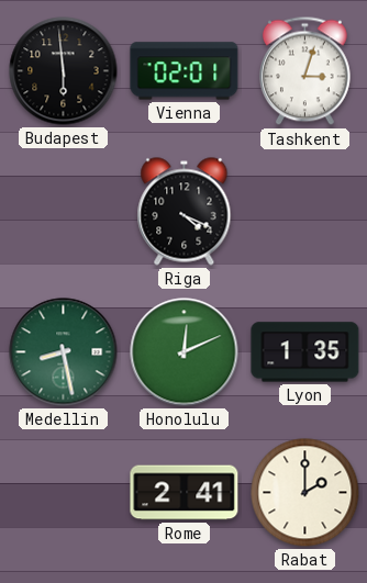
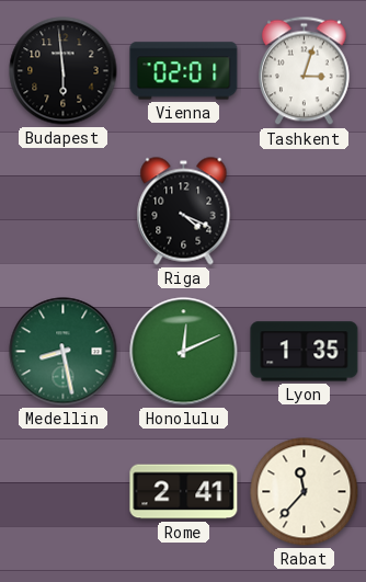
Rabat: 2:00 -> 11:37 (305, 492)
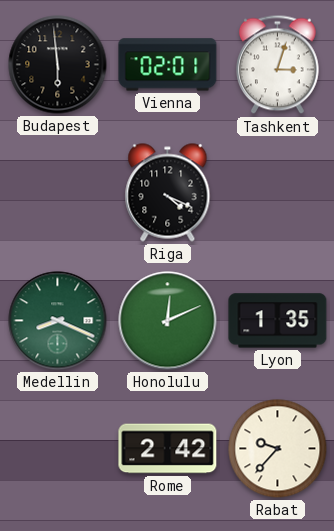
Medellin: 8:28 -> 8:19 (58, 321)
Rome: 2:41 -> 2:42 (168, 449)
Rabat: 11:37 -> 9:37 (278, 449)
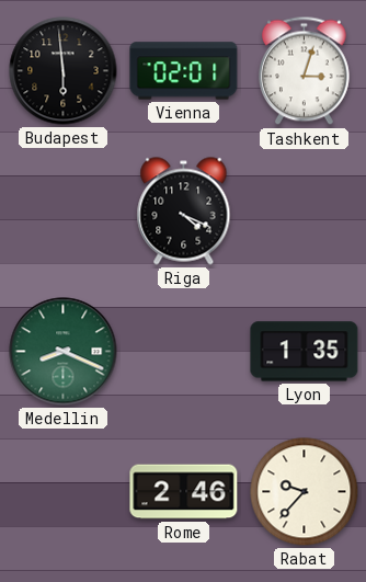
Honolulu: 12:11 -> none (168, 321)
Rome: 2:42 -> 2:46 (184, 492)
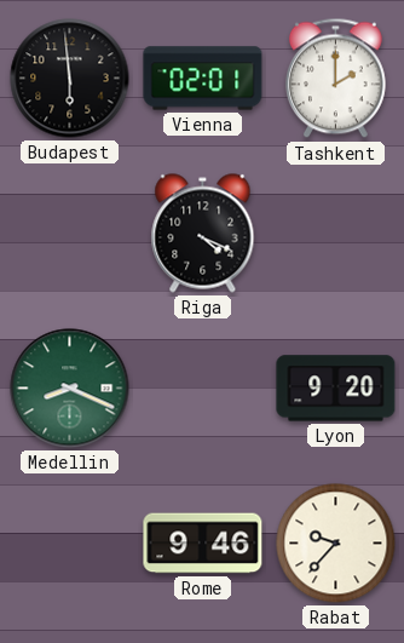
Tashkent: 3:03 -> 2:00 (335, 79)
Lyon: 1:35 -> 9:20 (336, 389)
Rome: 2:46 -> 9:46 (203, 544)
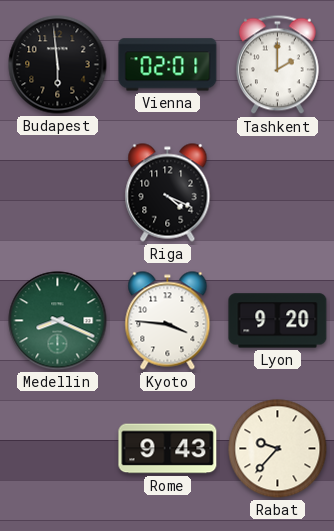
Kyoto: none -> 3:46 (168, 321)
Rome: 9:46 -> 9:43 (168, 449)
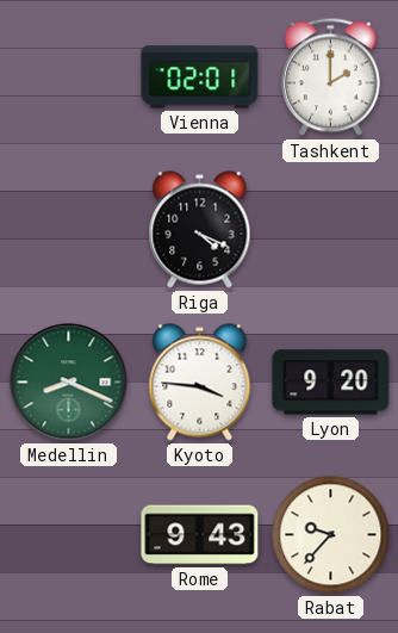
Budapest: 5:59 -> none (58, 65)
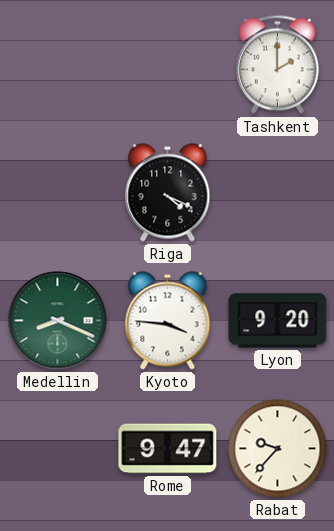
Vienna: 02:01 -> none (200, 77)
Rome: 9:43 -> 9:47 (168, 449)
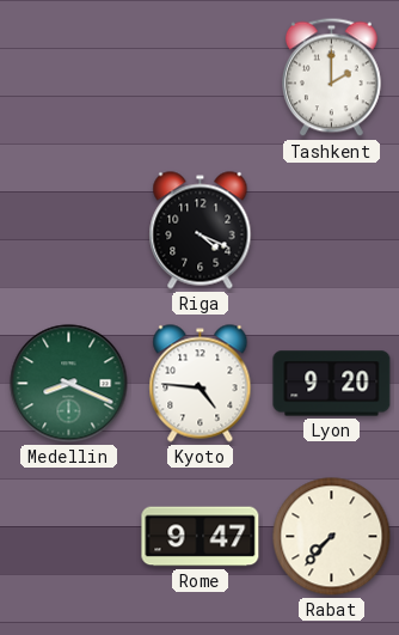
Kyoto: 3:46 -> 4:46 (201, 384)
Rabat: 9:37 -> 7:37 (332, 537)
